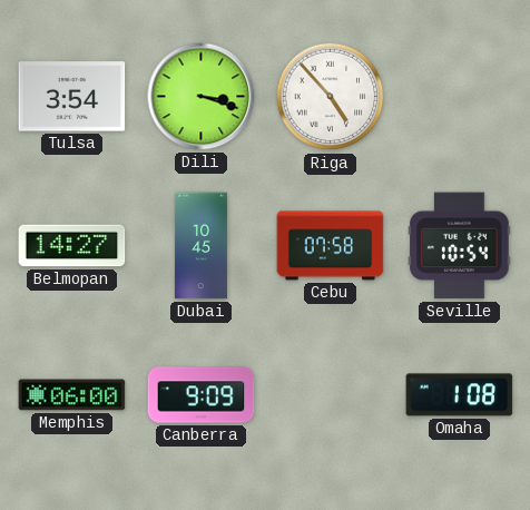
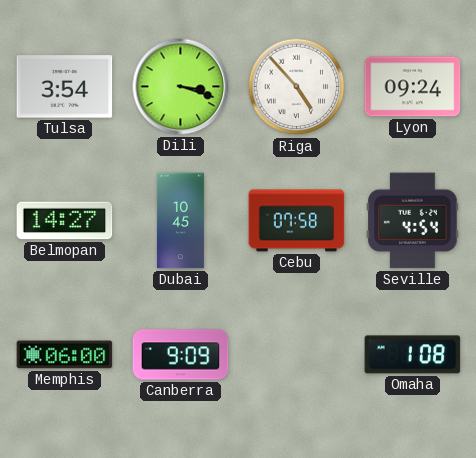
Lyon: none -> 09:24 (413, 87)
Seville: 10:54 -> 4:54 (413, 221)
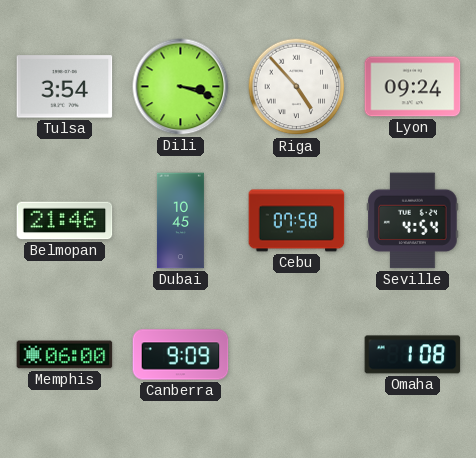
Belmopan: 14:27 -> 21:46 (65, 221)
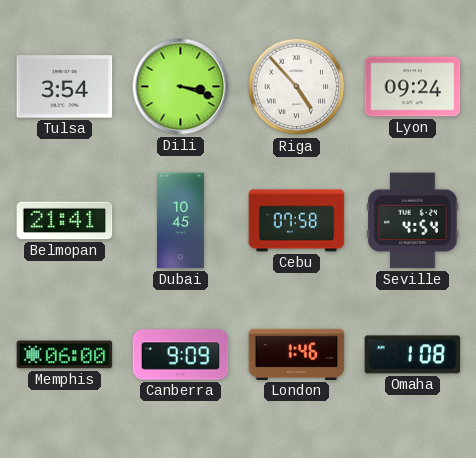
Belmopan: 21:46 -> 21:41 (65, 221)
London: none -> 1:46 (297, 354)
